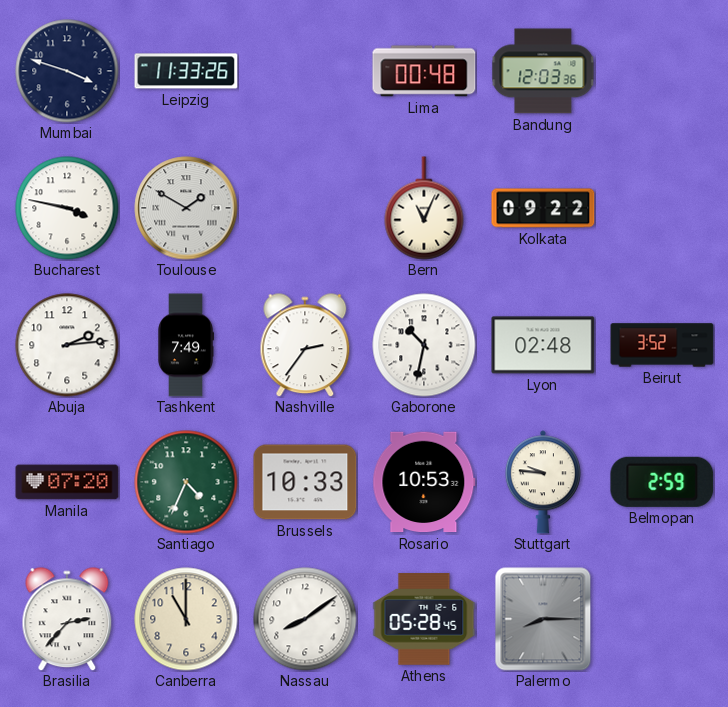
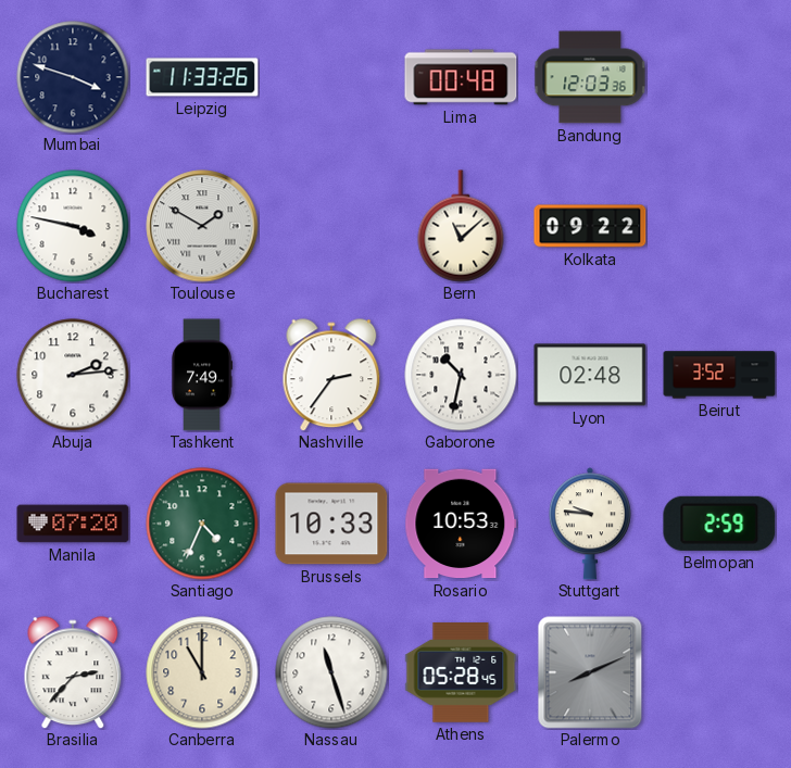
Bern: 11:04 -> 11:08 (461, 226)
Nassau: 8:09 -> 11:27 (331, 672)
Palermo: 8:15 -> 8:11 (590, 672)
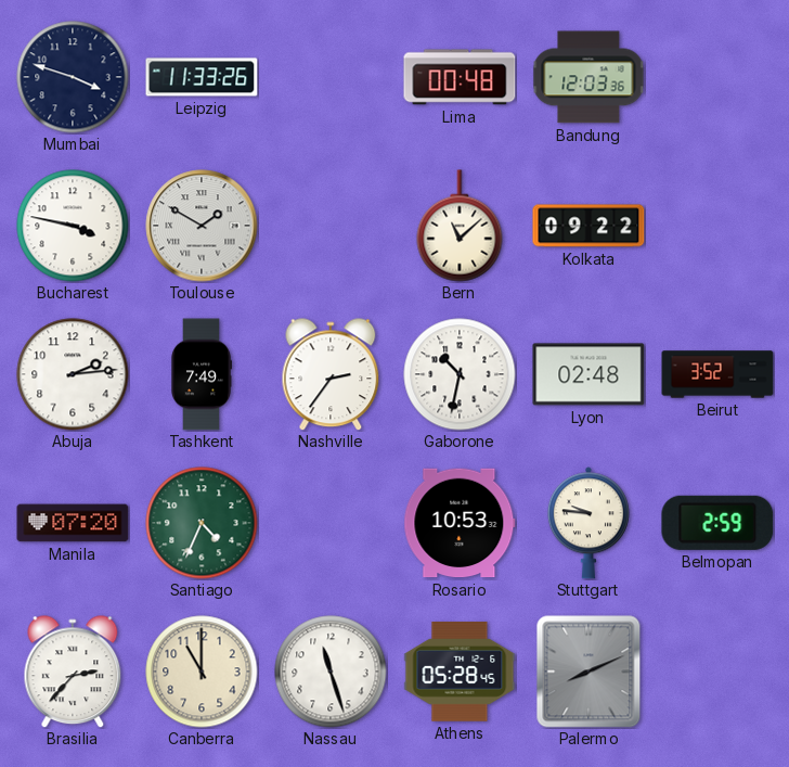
Brussels: 10:33 -> none (331, 524)
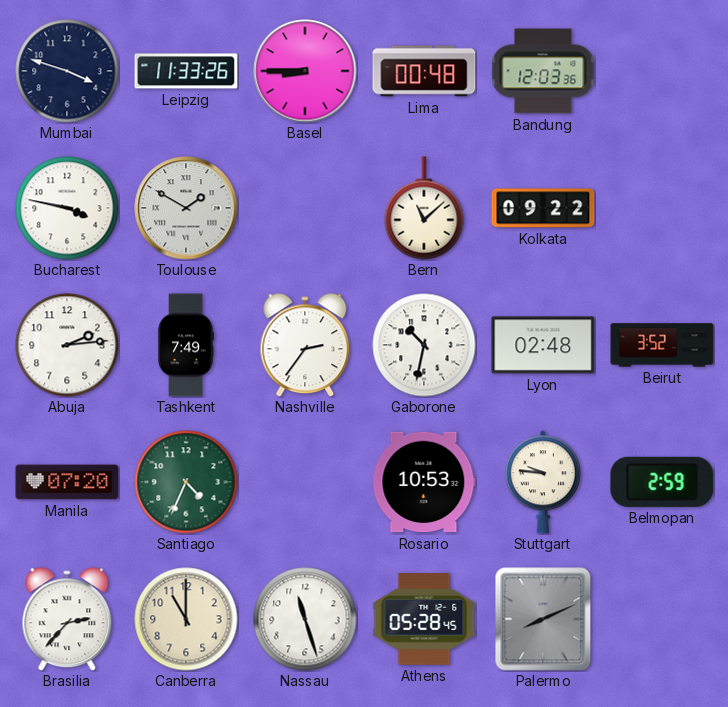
Basel: none -> 8:45 (305, 71)
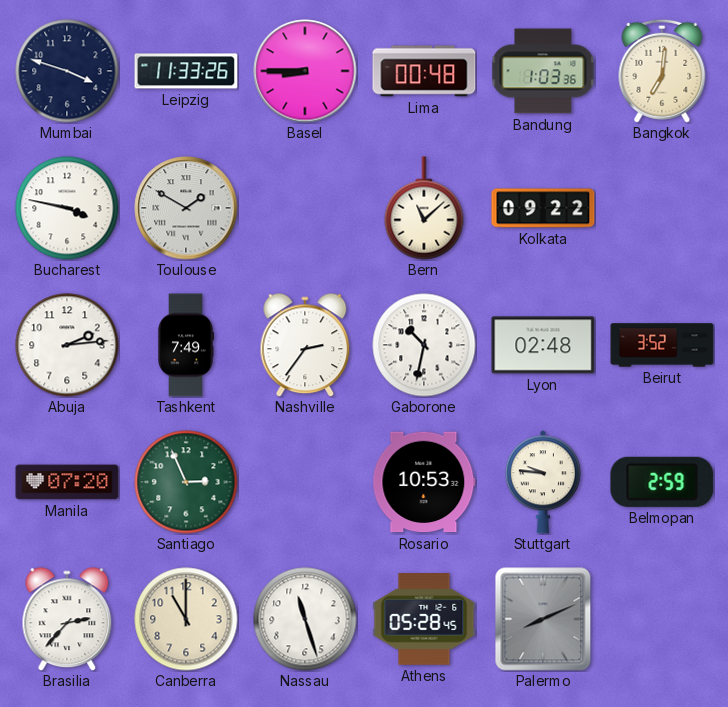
Bandung: 12:03 -> 1:03 (543, 71)
Bangkok: none -> 7:01 (662, 71)
Santiago: 4:34 -> 2:56 (186, 482)
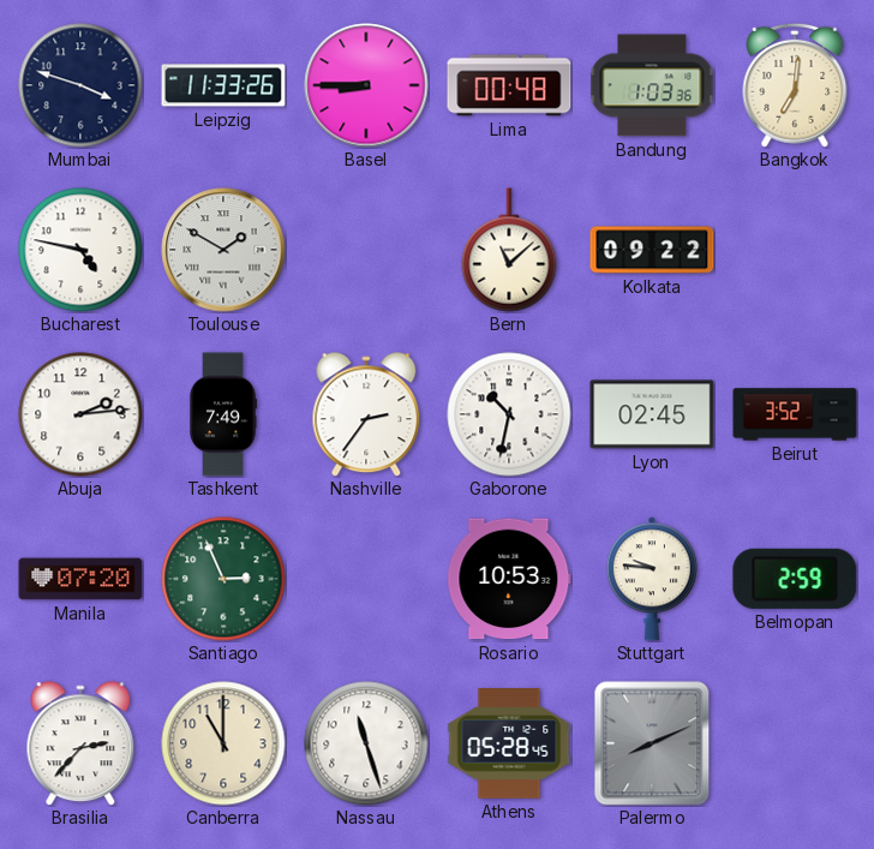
Bucharest: 3:47 -> 4:47 (80, 250)
Lyon: 02:48 -> 02:45 (652, 414)
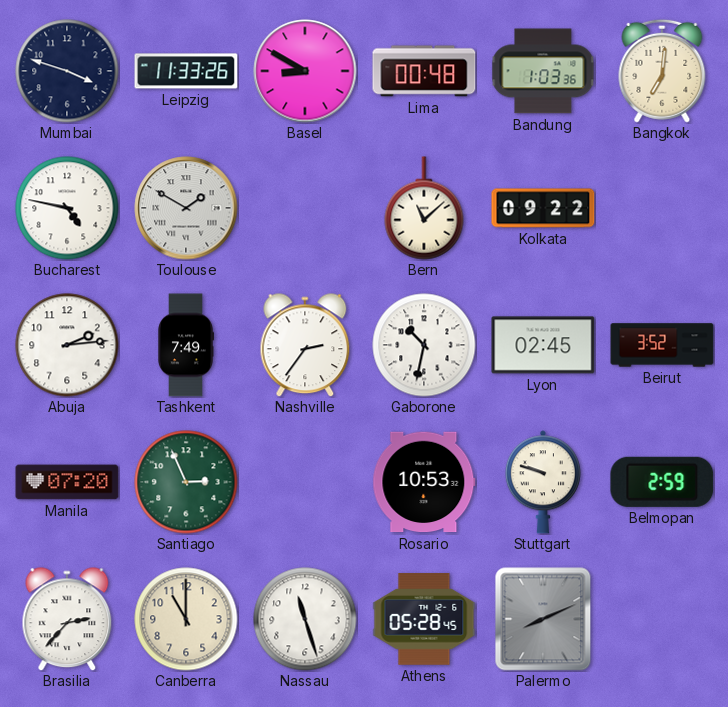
Basel: 8:45 -> 8:50 (305, 71)
Stuttgart: 9:46 -> 9:48 (543, 482)
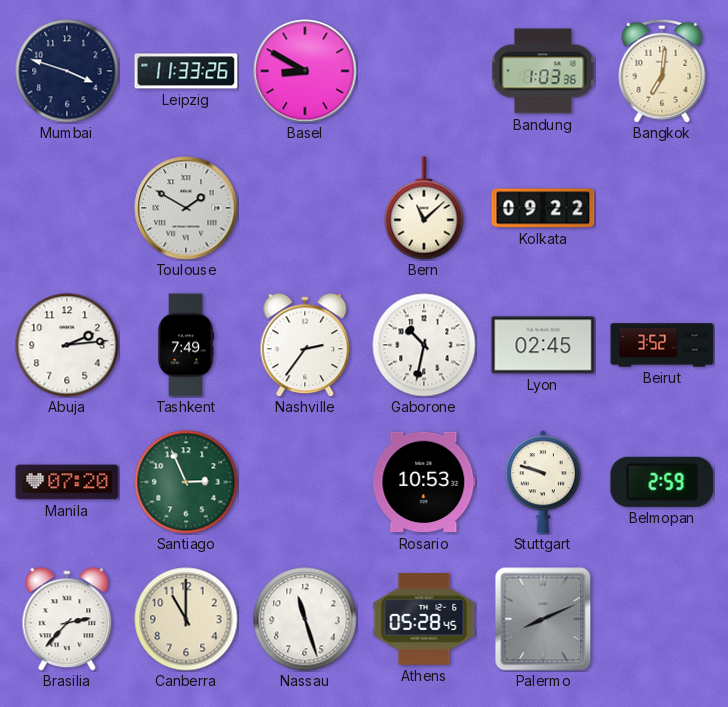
Lima: 00:48 -> none (424, 71)
Bucharest: 4:47 -> none (67, 208)
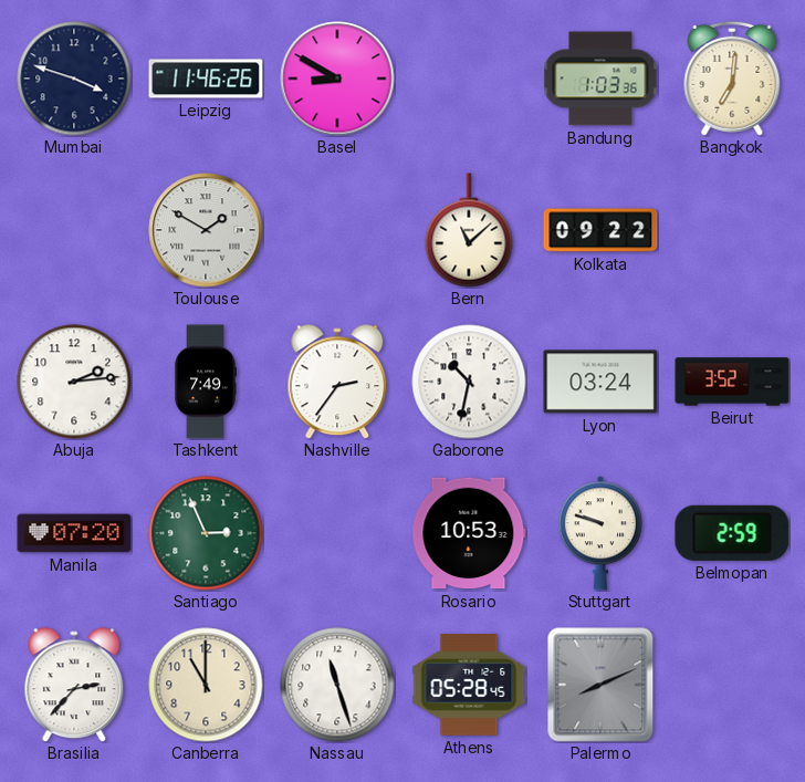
Leipzig: 11:33 -> 11:46 (206, 79)
Lyon: 02:45 -> 03:24 (600, 382)
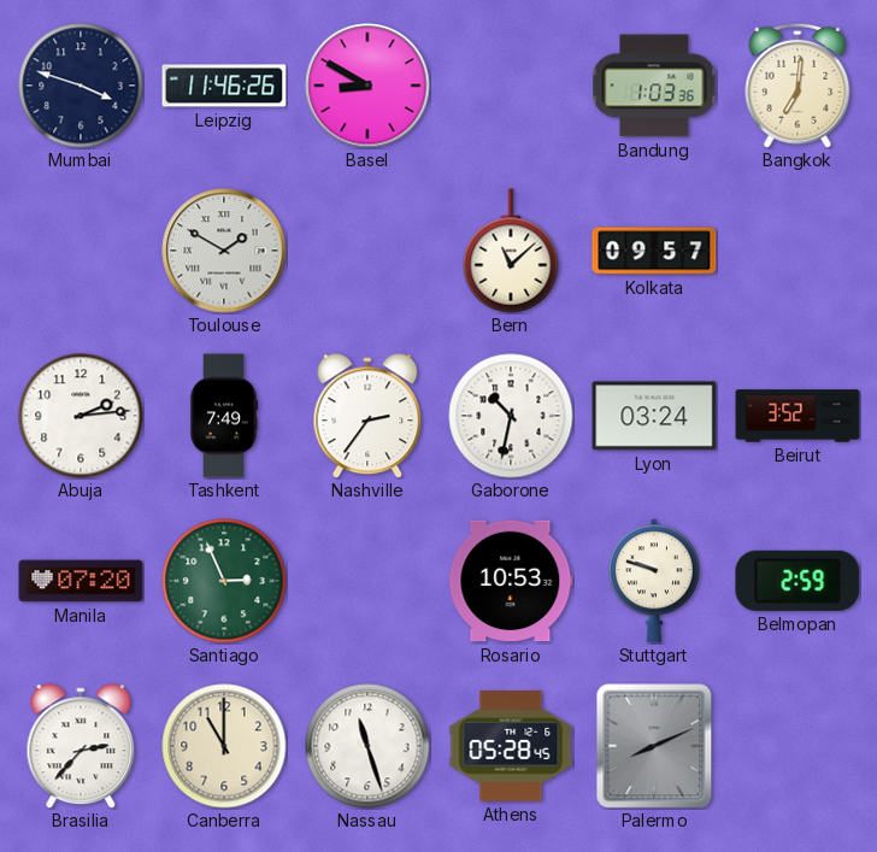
Kolkata: 09:22 -> 09:57 (654, 251)
